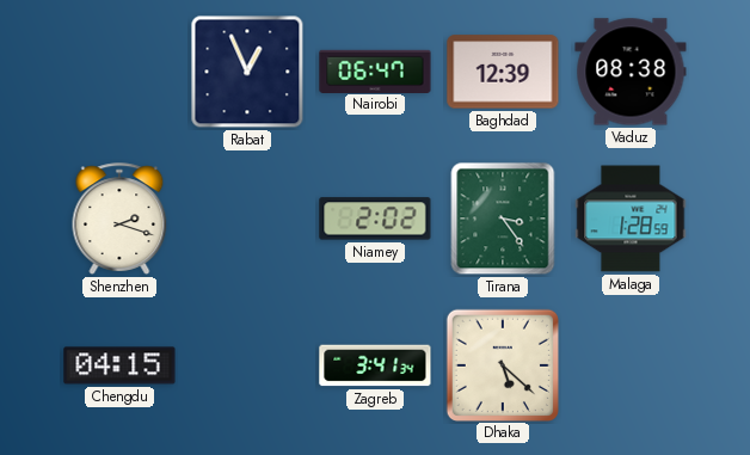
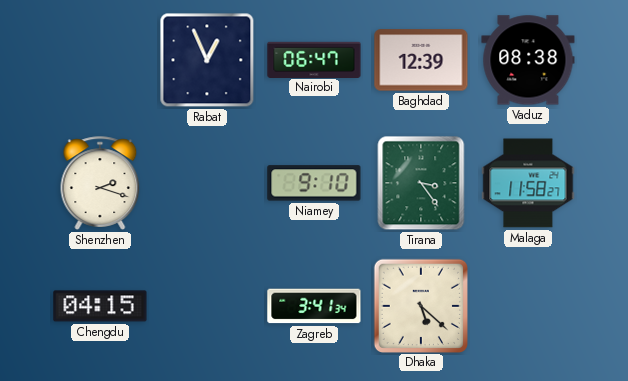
Niamey: 2:02 -> 9:10 (314, 183)
Malaga: 1:28 -> 11:58 (528, 183)
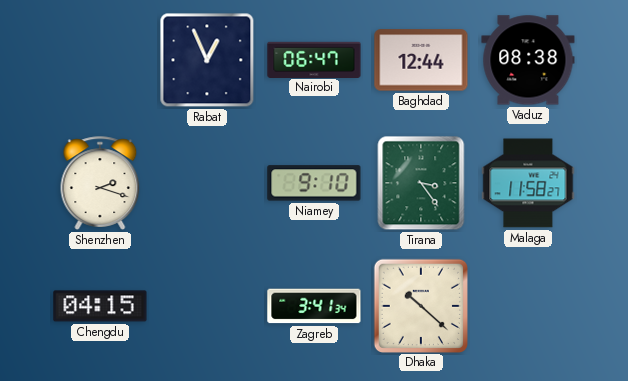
Baghdad: 12:39 -> 12:44 (421, 60)
Dhaka: 5:22 -> 10:22 (420, 305)
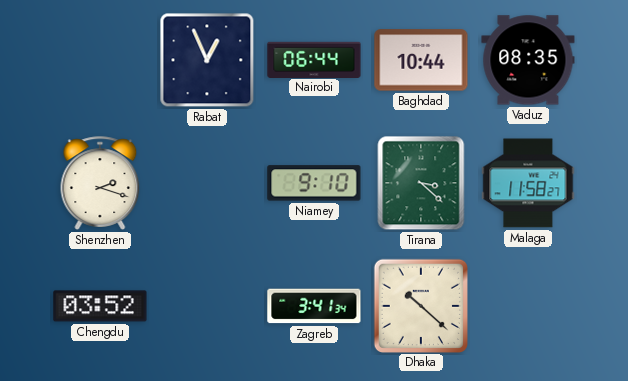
Nairobi: 06:47 -> 06:44 (314, 59)
Baghdad: 12:44 -> 10:44 (421, 60)
Vaduz: 08:38 -> 08:35 (528, 60)
Tirana: 3:24 -> 3:22 (421, 183)
Chengdu: 04:15 -> 03:52 (100, 306)
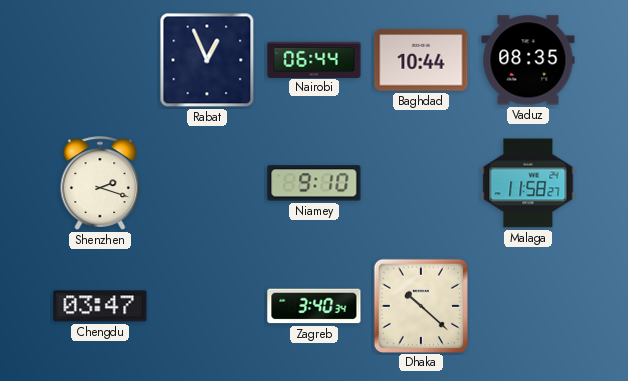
Tirana: 3:22 -> none (421, 183)
Chengdu: 03:52 -> 03:47 (100, 306)
Zagreb: 3:41 -> 3:40 (314, 306)
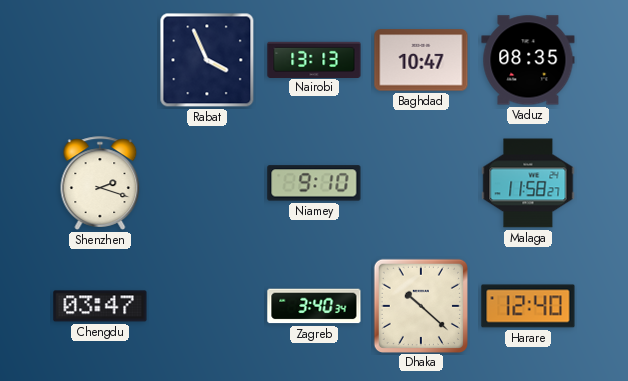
Rabat: 12:56 -> 3:56 (207, 60)
Nairobi: 06:44 -> 13:13 (314, 59)
Baghdad: 10:44 -> 10:47 (421, 60)
Harare: none -> 12:40 (528, 306)
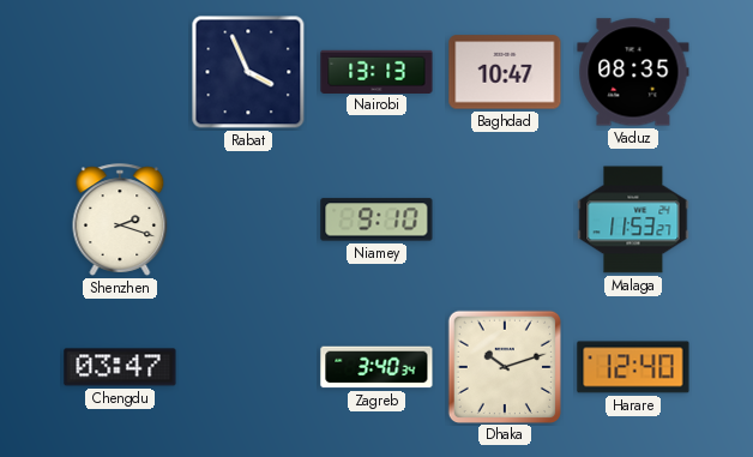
Malaga: 11:58 -> 11:53 (633, 220)
Dhaka: 10:22 -> 10:12 (504, 366)
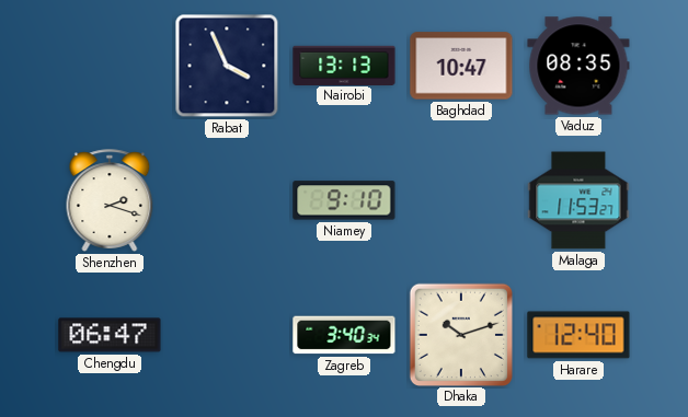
Chengdu: 03:47 -> 06:47 (110, 335)
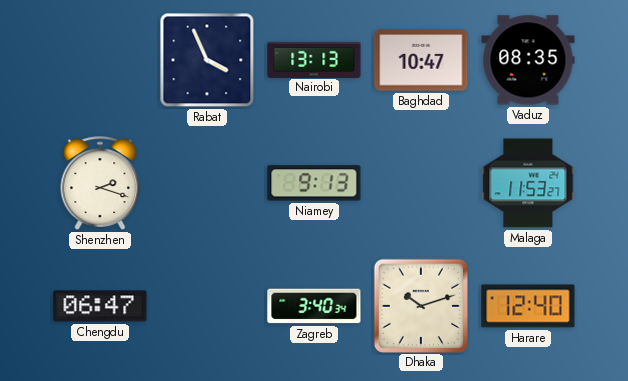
Niamey: 9:10 -> 9:13 (314, 183)
